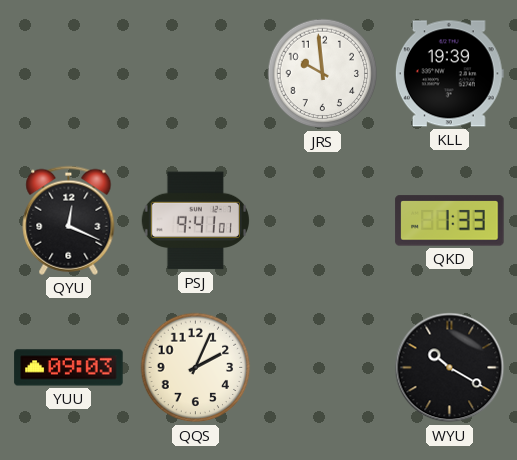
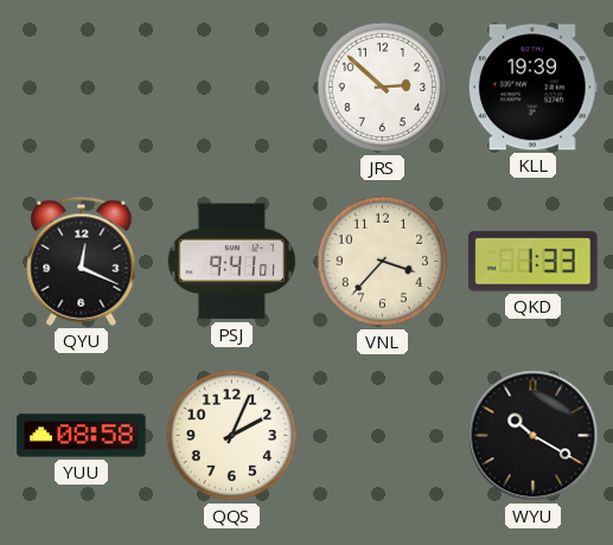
JRS: 9:59 -> 2:52 (383, 88)
VNL: none -> 3:37 (383, 262)
YUU: 09:03 -> 08:58 (82, 436)
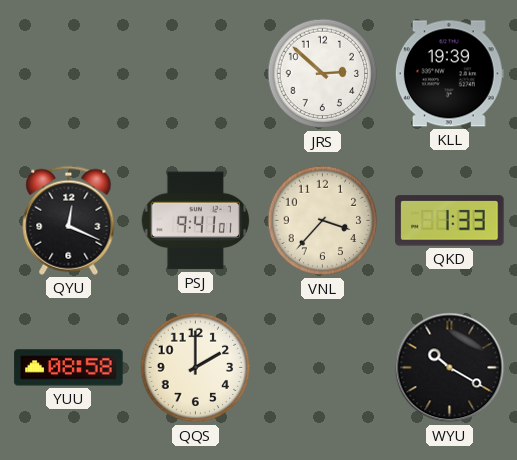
QQS: 2:04 -> 2:00 (196, 368)
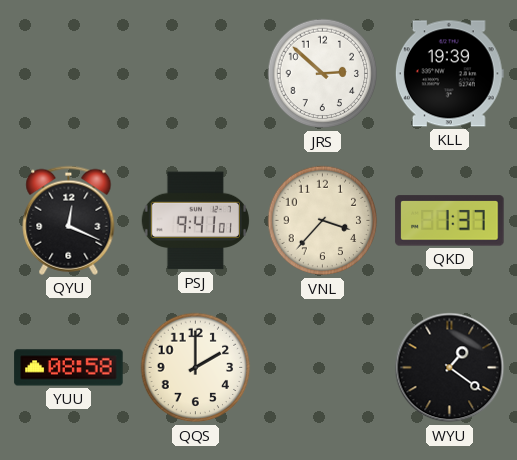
QKD: 1:33 -> 1:37 (450, 221)
WYU: 10:20 -> 1:21 (450, 368)
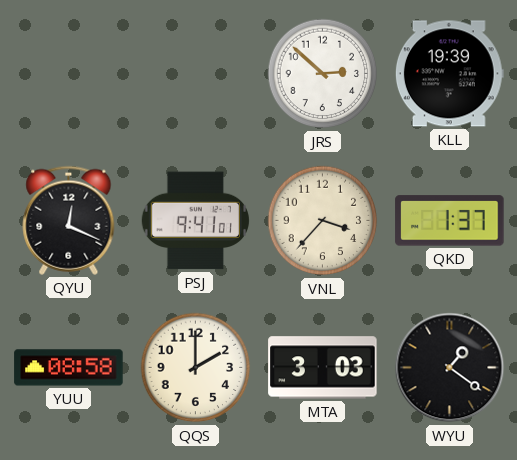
MTA: none -> 3:03 (323, 368)
